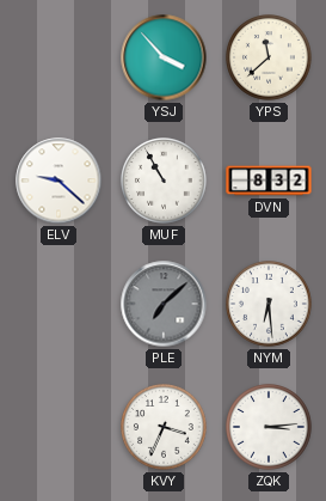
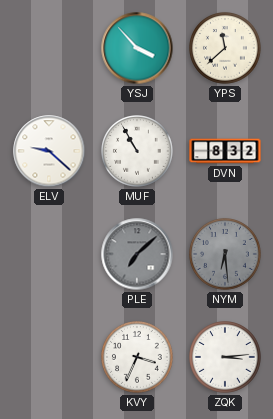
NYM dial: white -> grey (226, 255)
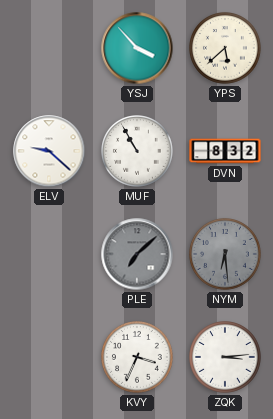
YPS: 11:38 -> 5:38 (226, 49)
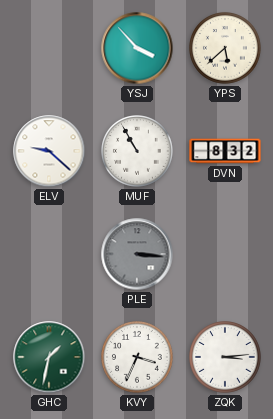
PLE: 7:08 -> 3:16 (137, 254)
NYM: 6:29 -> none (226, 255)
GHC: none -> 1:32 (49, 357)
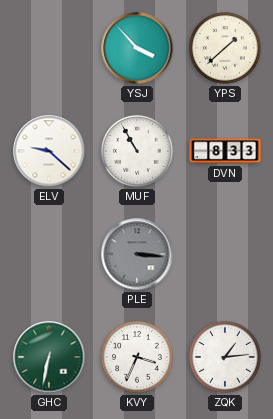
YPS: 5:38 -> 1:38 (226, 49)
DVN: 8:32 -> 8:33 (225, 151)
GHC: 1:32 -> 6:32 (49, 357)
ZQK: 3:14 -> 1:14 (226, 358)
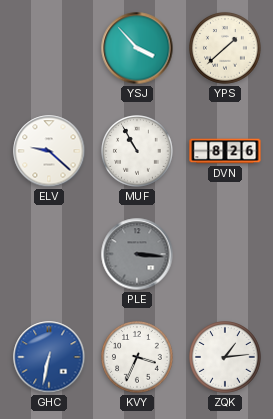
DVN: 8:33 -> 8:26 (225, 151)
GHC dial: green -> blue (49, 357)
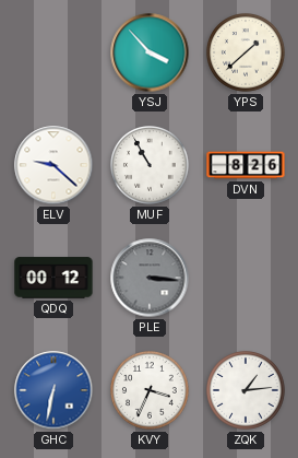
QDQ: none -> 00:12 (53, 278)
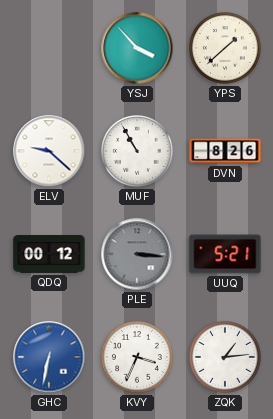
UUQ: none -> 5:21 (225, 254)
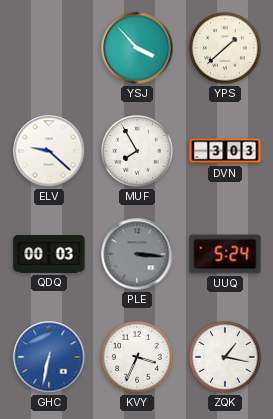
MUF: 10:55 -> 7:55 (138, 152)
DVN: 8:26 -> 3:03 (225, 151)
QDQ: 00:12 -> 00:03 (49, 254)
UUQ: 5:21 -> 5:24 (225, 254)
ZQK: 1:14 -> 1:17 (226, 358)
